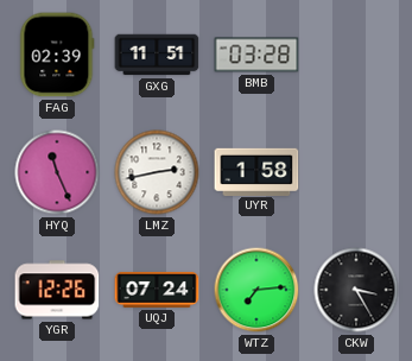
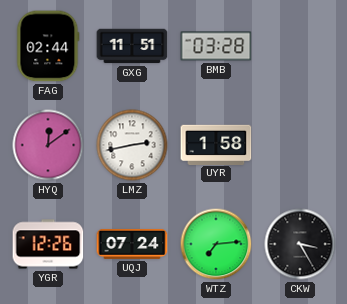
FAG: 02:39 -> 02:44 (48, 46)
HYQ: 11:26 -> 12:09 (48, 145)
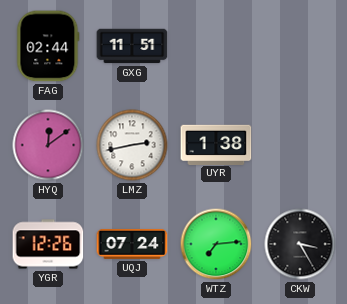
BMB: 03:28 -> none (216, 46)
UYR: 1:58 -> 1:38 (216, 144)
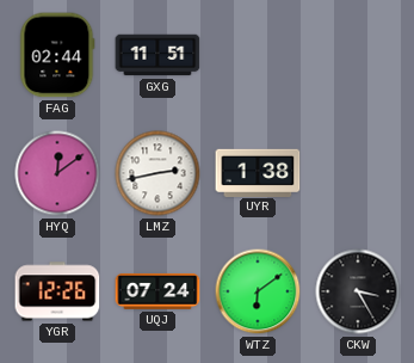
WTZ: 7:14 -> 6:09 (258, 291)
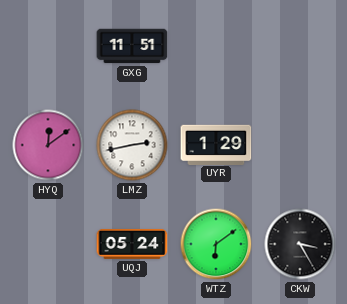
FAG: 02:44 -> none (57, 55)
UYR: 1:38 -> 1:29 (216, 144)
YGR: 12:26 -> none (57, 291)
UQJ: 07:24 -> 05:24 (132, 244)
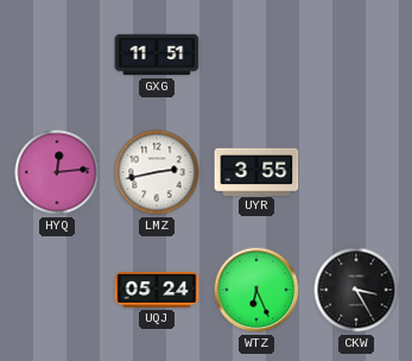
HYQ: 12:09 -> 12:14 (57, 172)
UYR: 1:29 -> 3:55 (256, 171)
WTZ: 6:09 -> 6:26 (256, 290)
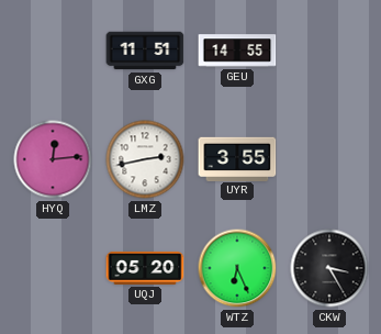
GEU: none -> 14:55 (237, 51)
UQJ: 05:24 -> 05:20 (145, 268)
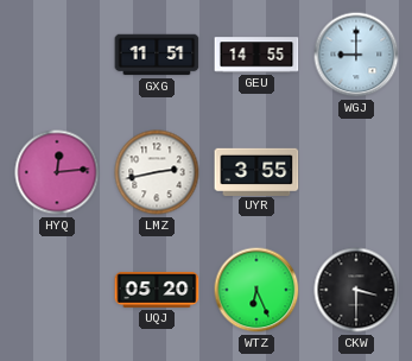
WGJ: none -> 9:00 (356, 55)
CKW: 3:25 -> 3:30 (356, 290)
